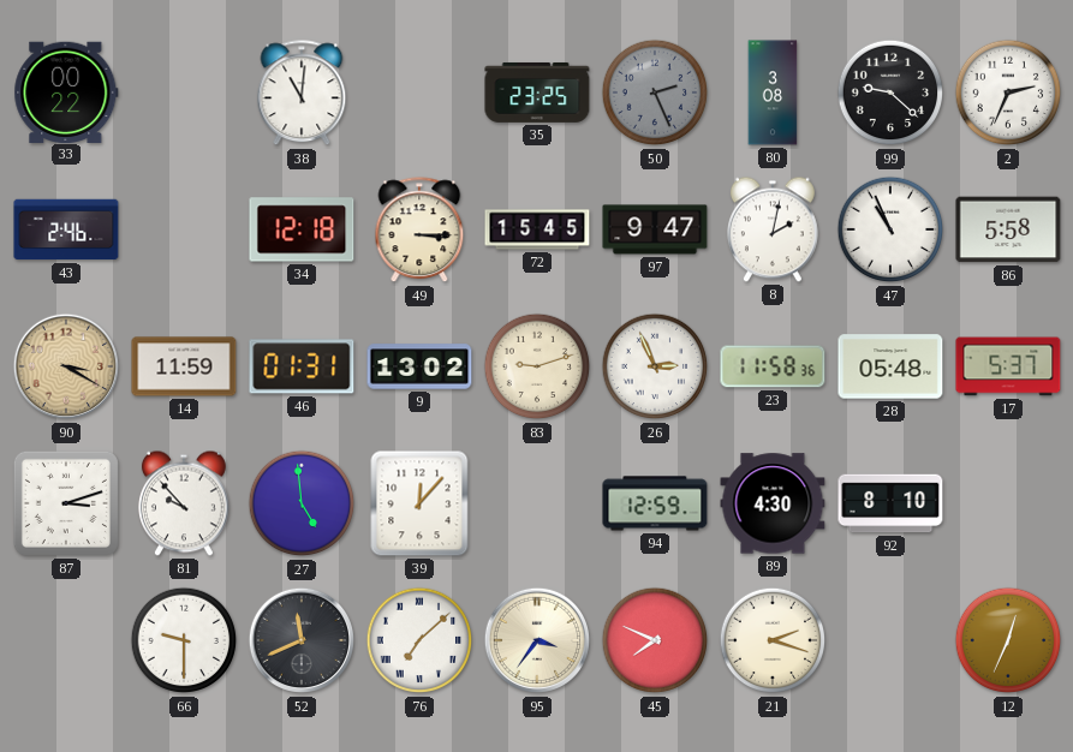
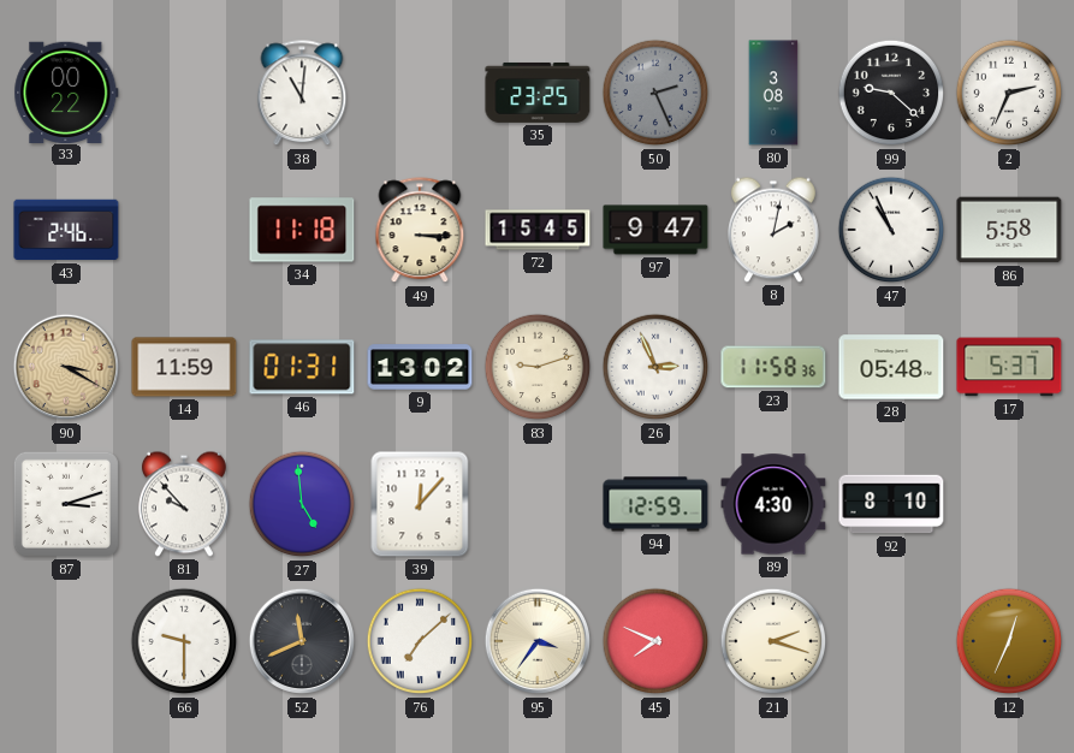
34: 12:18 -> 11:18 (302, 230)
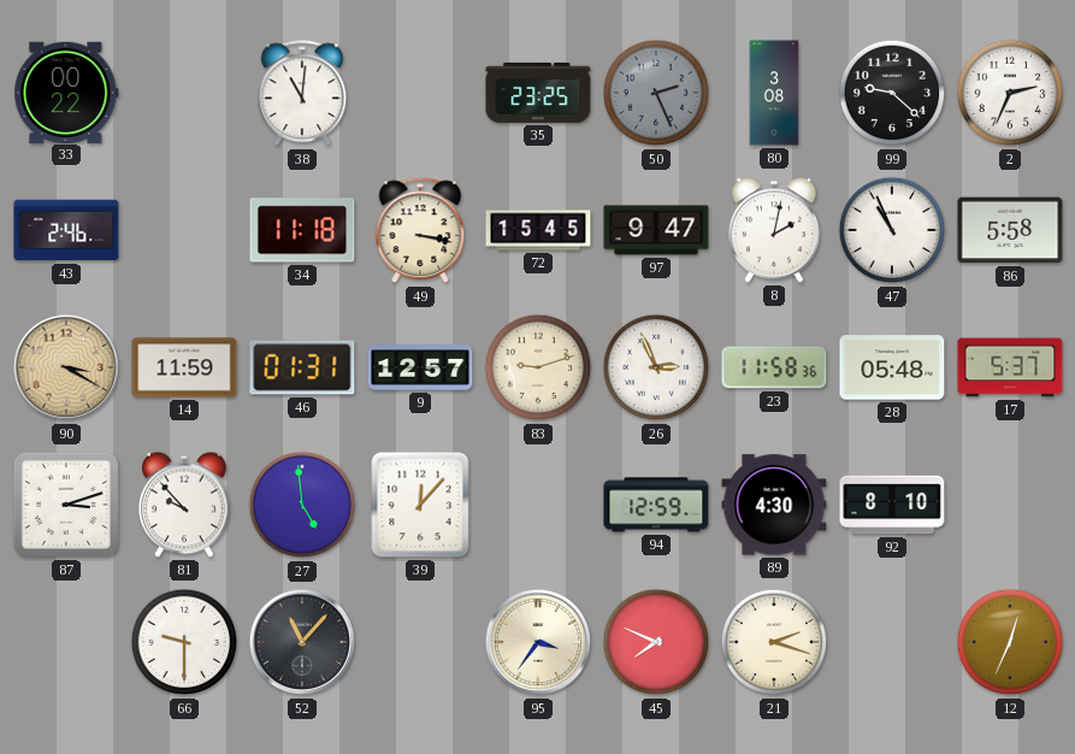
49: 3:15 -> 3:17 (420, 231)
9: 13:02 -> 12:57 (420, 367)
52: 11:41 -> 11:07 (302, 642)
76: 7:08 -> none (420, 641)
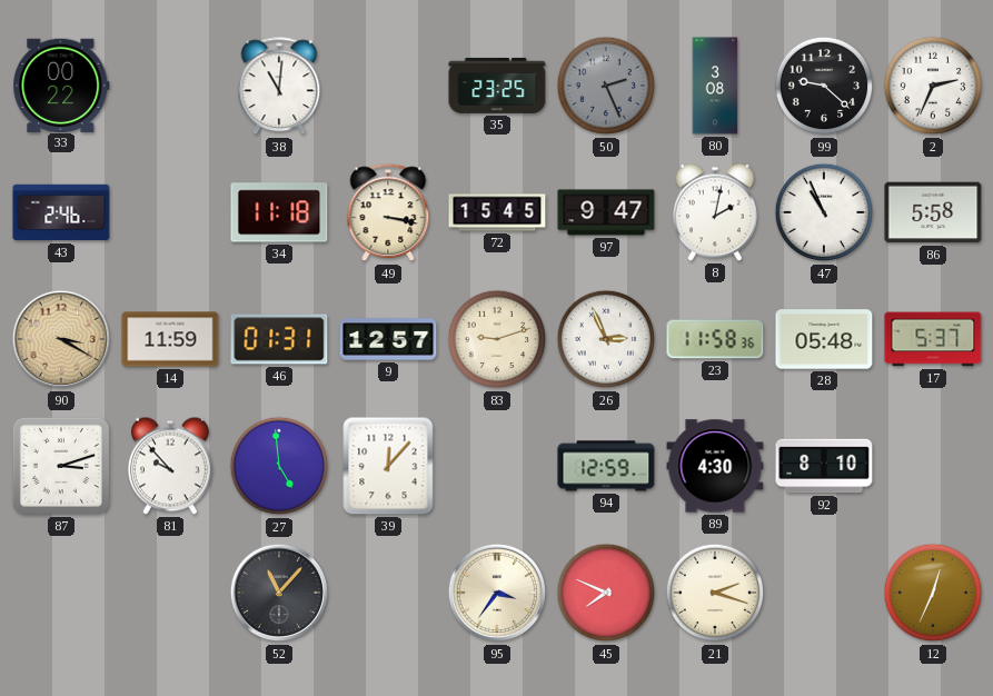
66: 9:30 -> none (184, 642)
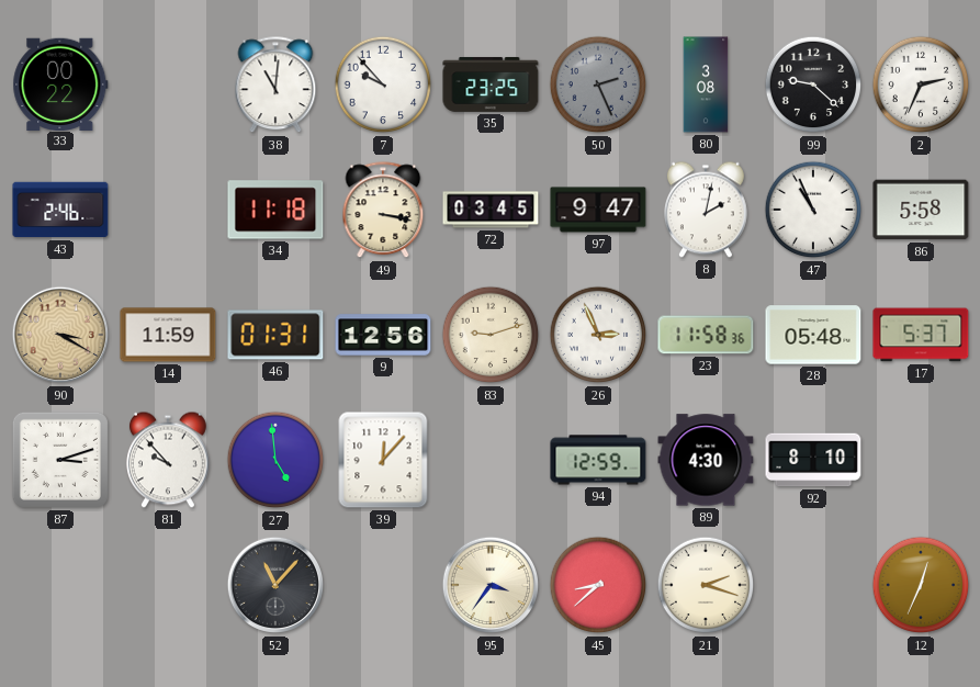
7: none -> 9:53 (383, 85)
72: 15:45 -> 03:45 (491, 210)
9: 12:57 -> 12:56 (383, 335)
45: 7:49 -> 8:38 (598, 585)
